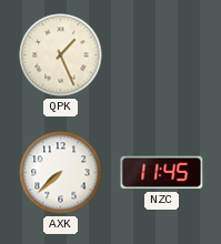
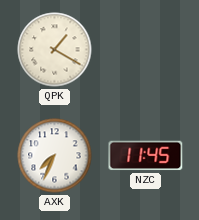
QPK: 1:26 -> 1:20 (55, 50)
AXK: 7:38 -> 7:34 (55, 156)
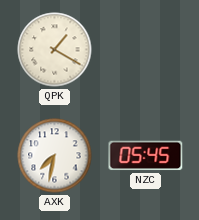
AXK: 7:34 -> 7:32 (55, 156)
NZC: 11:45 -> 05:45 (146, 156)
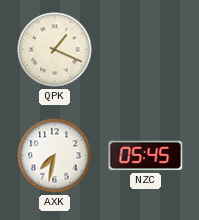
QPK: 1:20 -> 1:19 (55, 50)
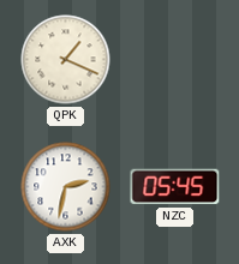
AXK: 7:32 -> 2:32 (66, 187)
